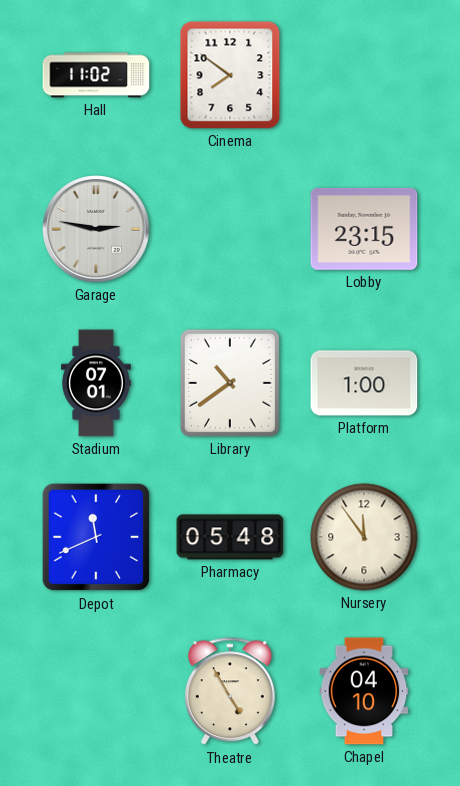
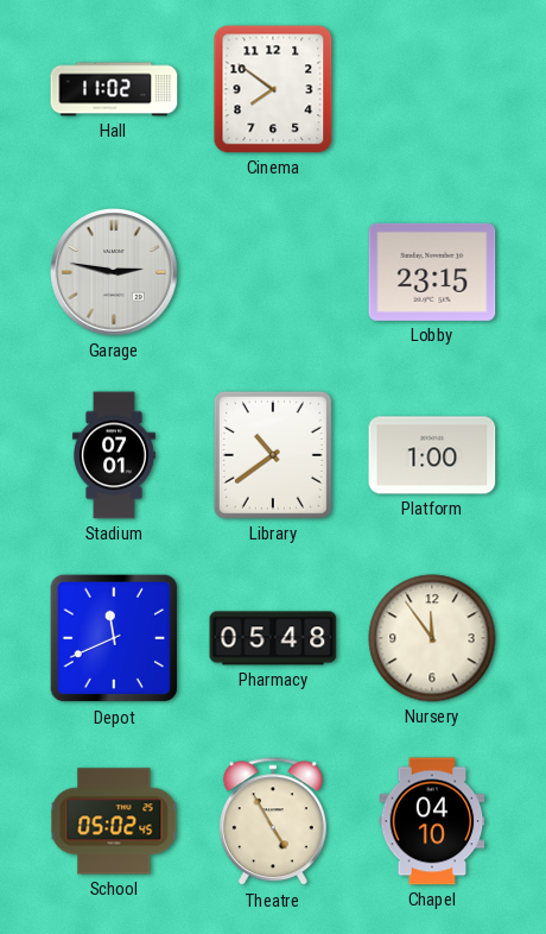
School: none -> 05:02 (114, 821)
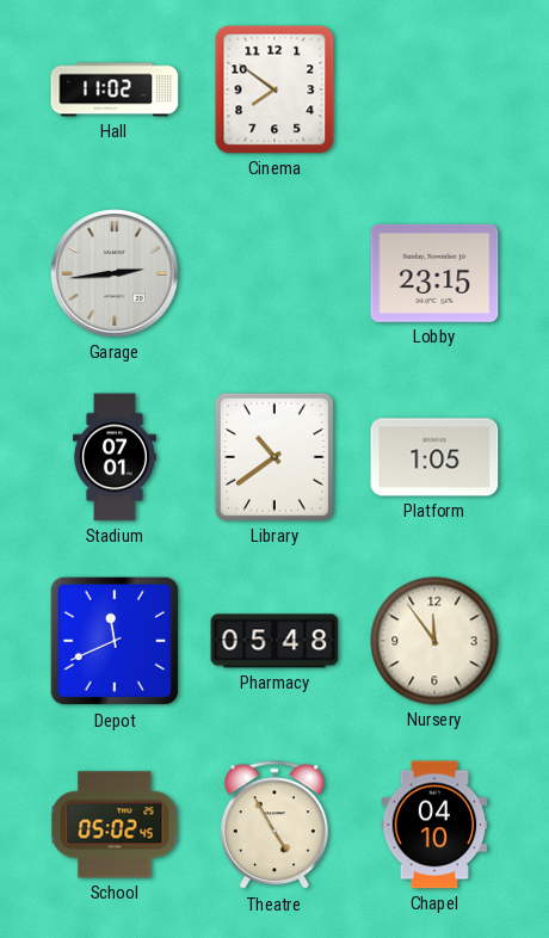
Garage: 2:47 -> 2:44 (115, 273)
Platform: 1:00 -> 1:05 (434, 457)
